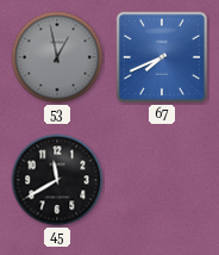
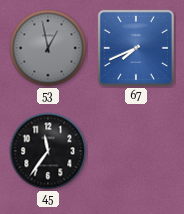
45: 11:40 -> 11:36 (48, 151)
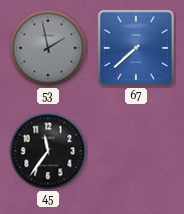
53: 12:58 -> 1:58 (48, 48)
67: 7:41 -> 7:38 (136, 48)
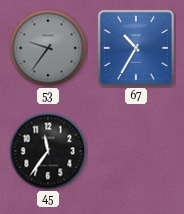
53: 1:58 -> 9:36 (48, 48)
67: 7:38 -> 10:35 (136, 48)
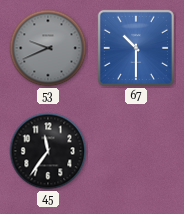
53: 9:36 -> 9:41 (48, 48)
67: 10:35 -> 10:30 (136, 48)
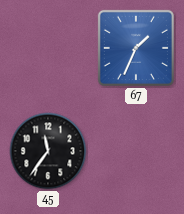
53: 9:41 -> none (48, 48)
67: 10:30 -> 1:34 (136, 48)
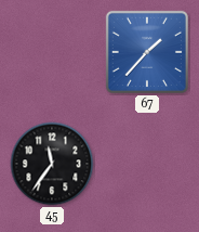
67: 1:34 -> 1:37 (147, 52)
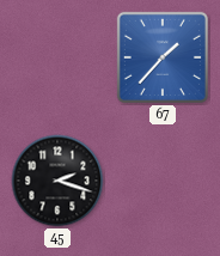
45: 11:36 -> 2:18 (57, 181)
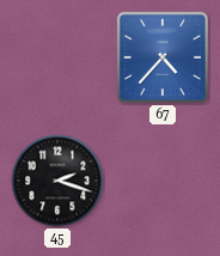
67: 1:37 -> 4:37 (163, 57)
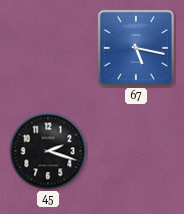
67: 4:37 -> 5:17 (136, 48)
